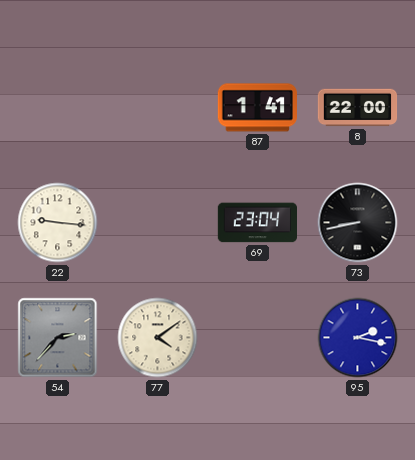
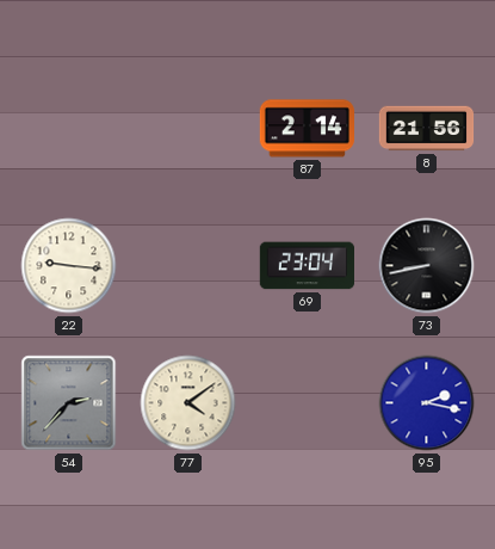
87: 1:41 -> 2:14 (307, 129)
8: 22:00 -> 21:56 (427, 129)
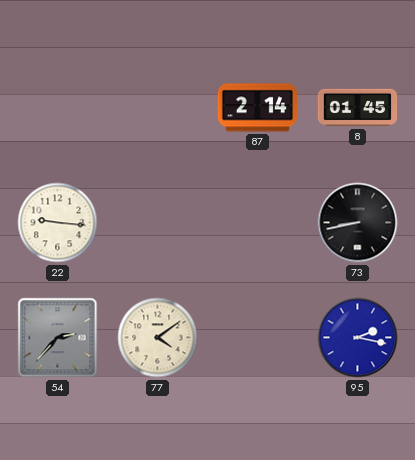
8: 21:56 -> 01:45 (358, 108)
69: 23:04 -> none (307, 266)
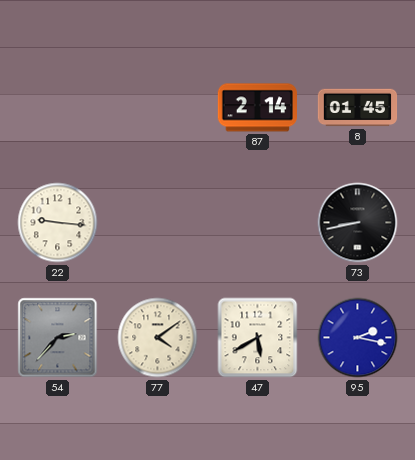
47: none -> 5:40 (258, 338)
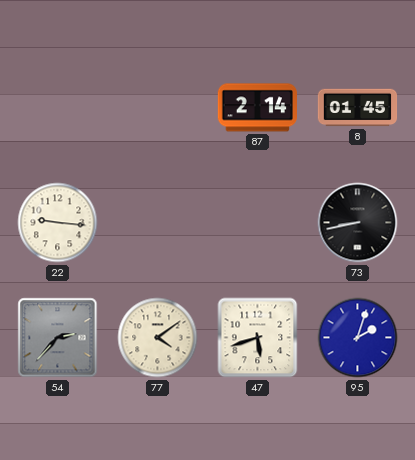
47: 5:40 -> 5:42 (258, 338)
95: 2:17 -> 2:03 (358, 338)
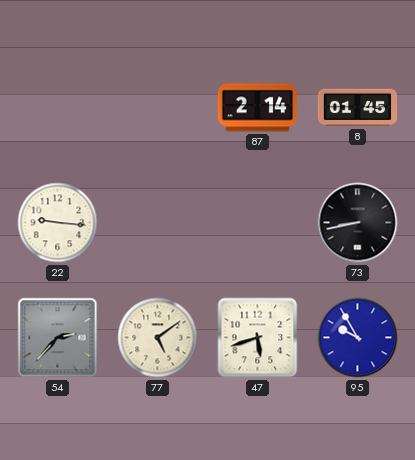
77: 4:09 -> 5:09 (158, 338)
95: 2:03 -> 9:55 (358, 338)
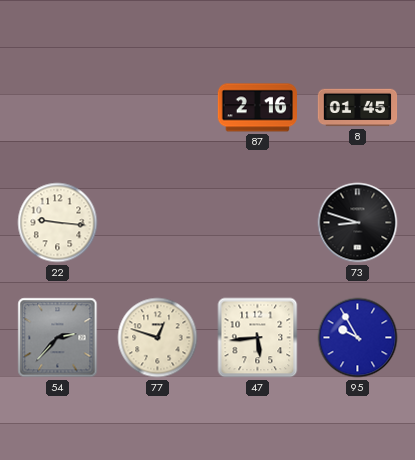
87: 2:14 -> 2:16 (257, 108)
73: 8:43 -> 8:48 (358, 223)
77: 5:09 -> 12:48 (158, 338)
47: 5:42 -> 5:44 (258, 338)
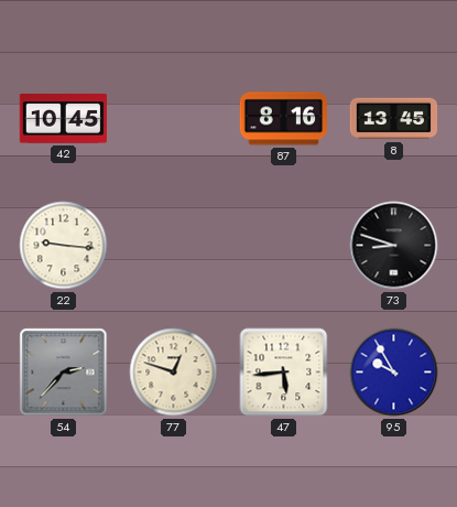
42: none -> 10:45 (63, 119)
87: 2:16 -> 8:16 (283, 119)
8: 01:45 -> 13:45 (394, 119)
